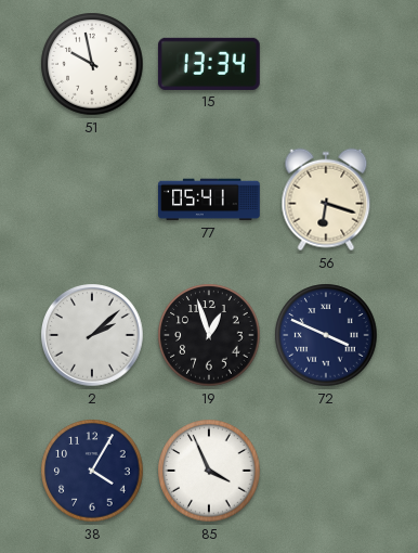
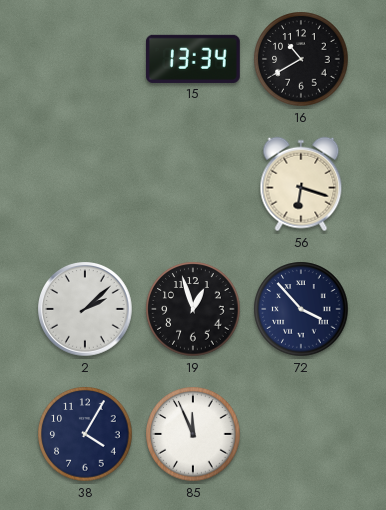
51: 9:58 -> none (92, 64)
16: none -> 10:40 (301, 59)
77: 05:41 -> none (210, 200)
72: 3:49 -> 3:53 (301, 309)
85: 3:56 -> 11:56 (193, 434)
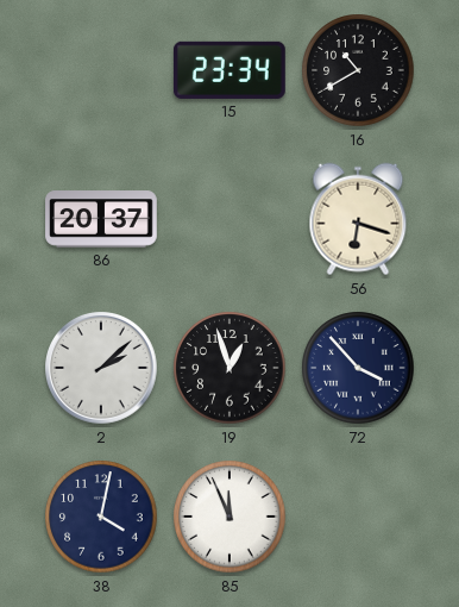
15: 13:34 -> 23:34 (229, 70)
86: none -> 20:37 (101, 219)
38: 4:05 -> 4:02 (101, 517)
